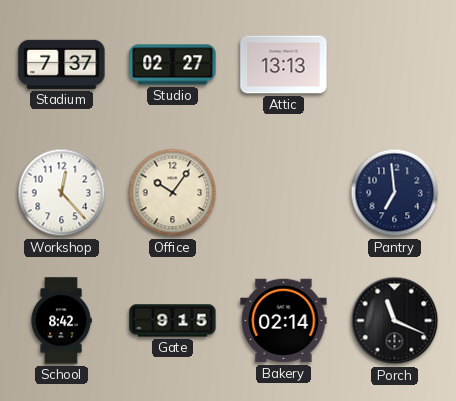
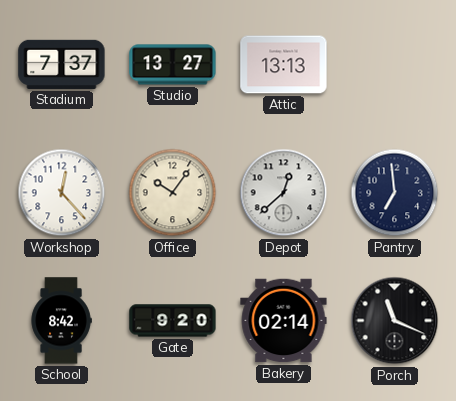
Studio: 02:27 -> 13:27 (173, 65)
Depot: none -> 12:38 (284, 193)
Gate: 9:15 -> 9:20 (173, 321)
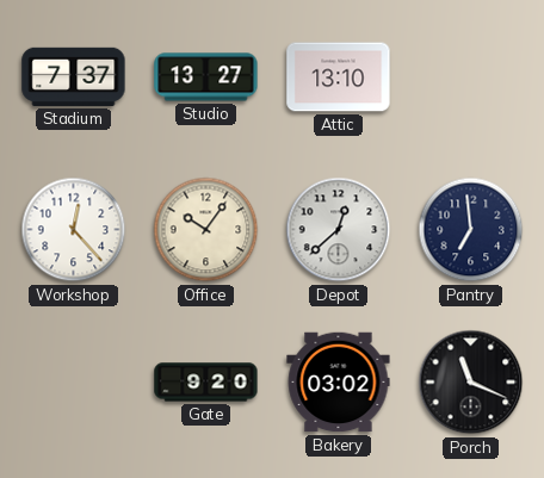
Attic: 13:13 -> 13:10 (339, 77)
School: 8:42 -> none (61, 321)
Bakery: 02:14 -> 03:02 (339, 383)
